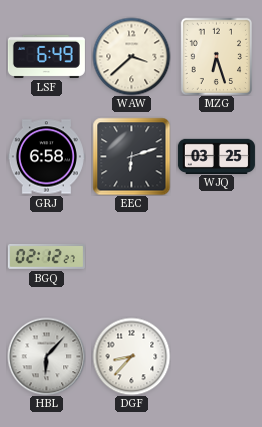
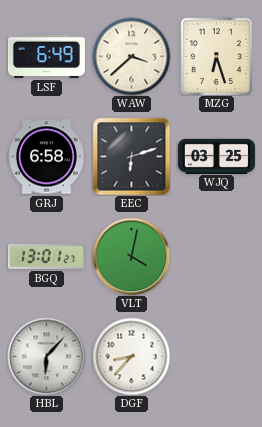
BGQ: 02:12 -> 13:01 (46, 256)
VLT: none -> 4:02 (131, 256)
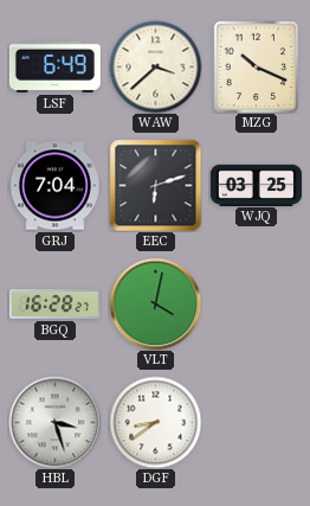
MZG: 6:27 -> 10:19 (256, 66)
GRJ: 6:58 -> 7:04 (54, 186)
BGQ: 13:01 -> 16:28 (54, 303)
HBL: 6:07 -> 3:27 (54, 422)
DGF: 8:37 -> 8:39 (155, 422)
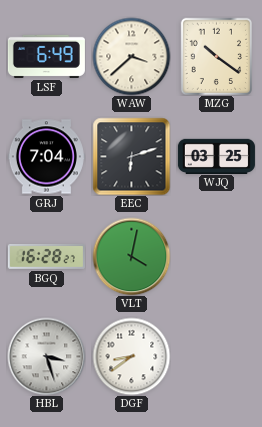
MZG: 10:19 -> 10:21 (216, 56)
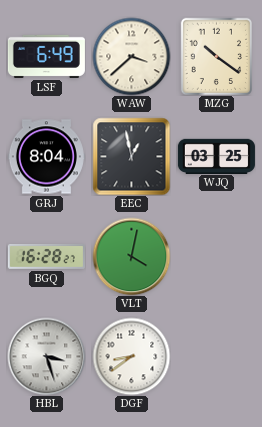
GRJ: 7:04 -> 8:04 (46, 157)
EEC: 6:12 -> 12:58 (131, 156)
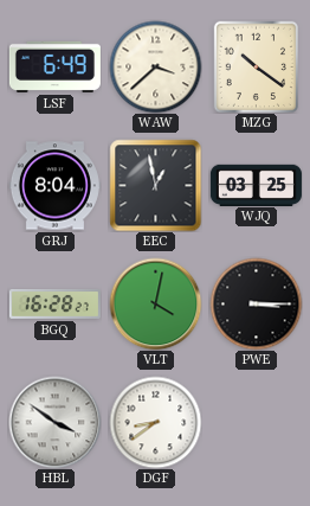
PWE: none -> 3:15 (256, 303)
HBL: 3:27 -> 3:51 (54, 422)
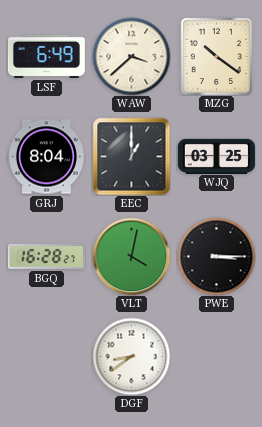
EEC: 12:58 -> 1:00 (131, 156)
HBL: 3:51 -> none (54, 422)
